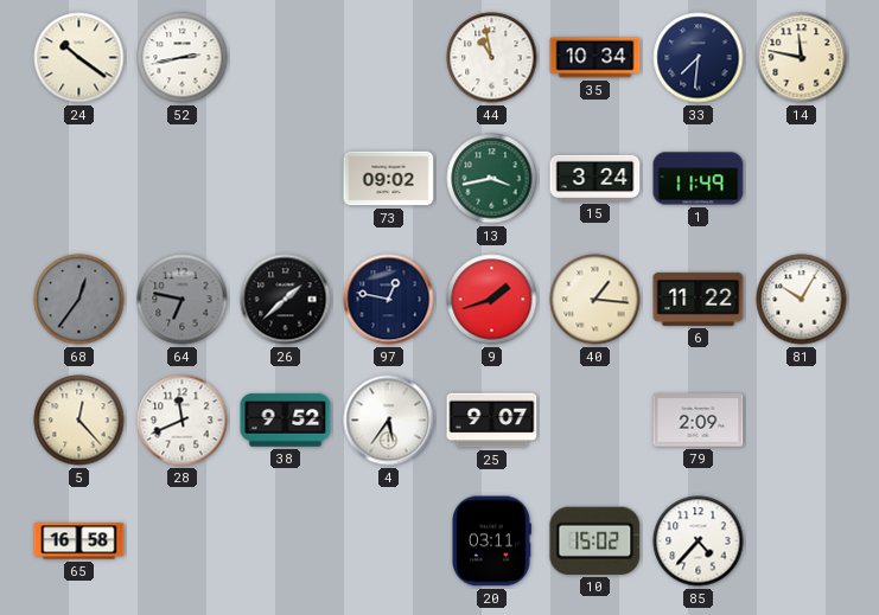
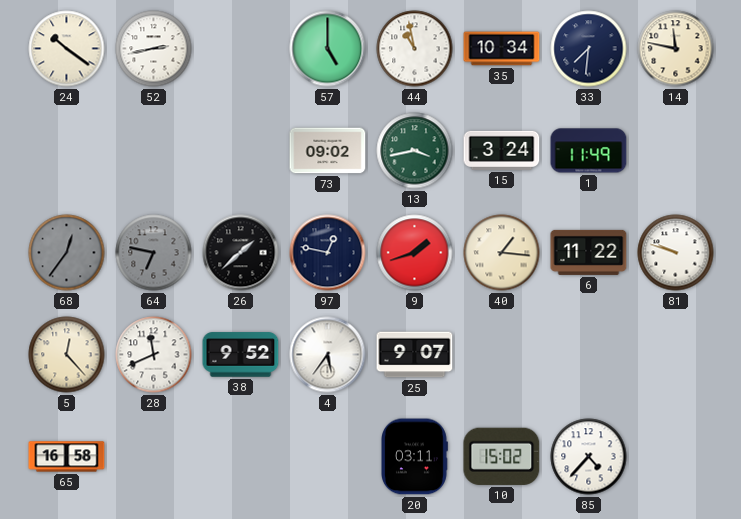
57: none -> 5:00 (328, 49)
81: 10:05 -> 9:48 (676, 253)
79: 2:09 -> none (699, 421)
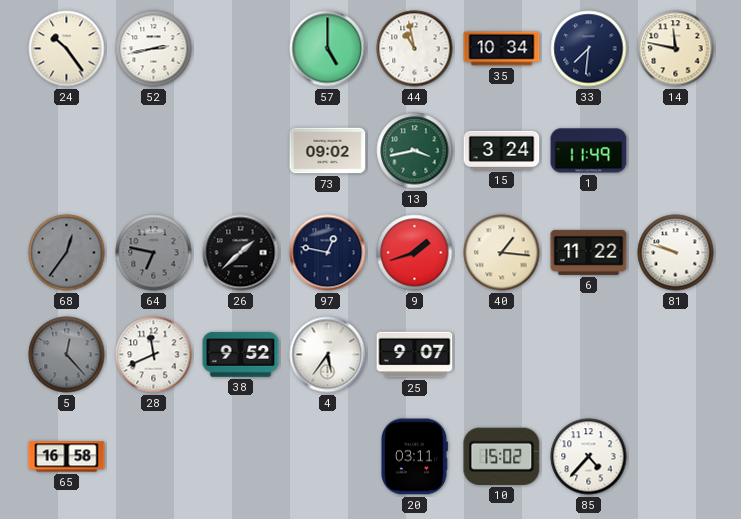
24: 10:21 -> 10:24 (67, 49)
5 dial: cream -> grey (67, 355)
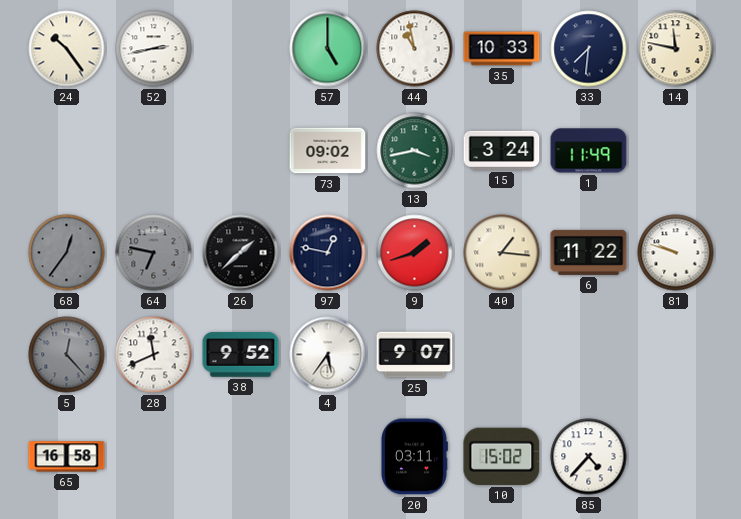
35: 10:34 -> 10:33 (502, 49)
